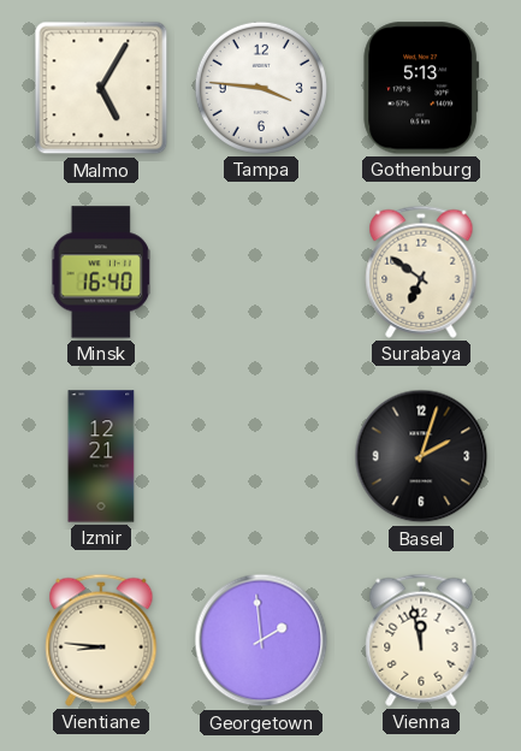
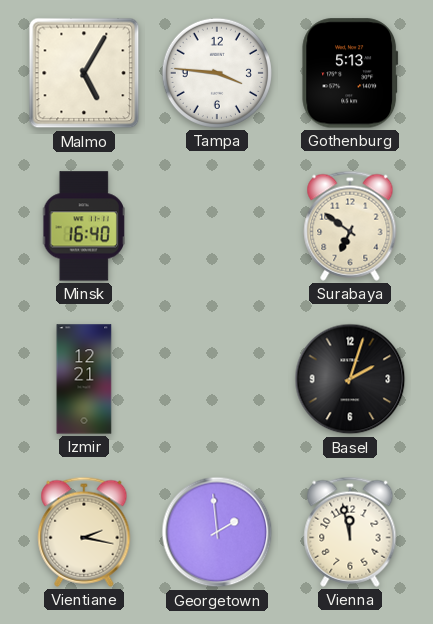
Vientiane: 8:46 -> 2:17 (84, 532)
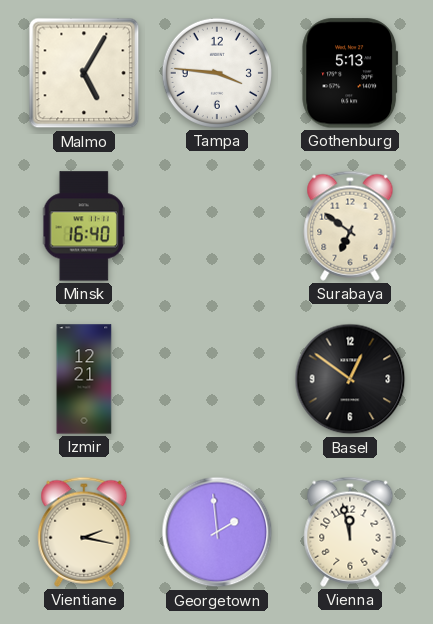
Basel: 2:03 -> 12:51 (350, 379)
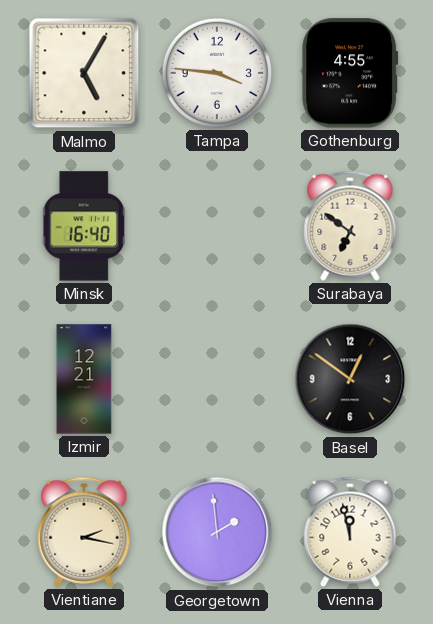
Gothenburg: 5:13 -> 4:55 (350, 73)
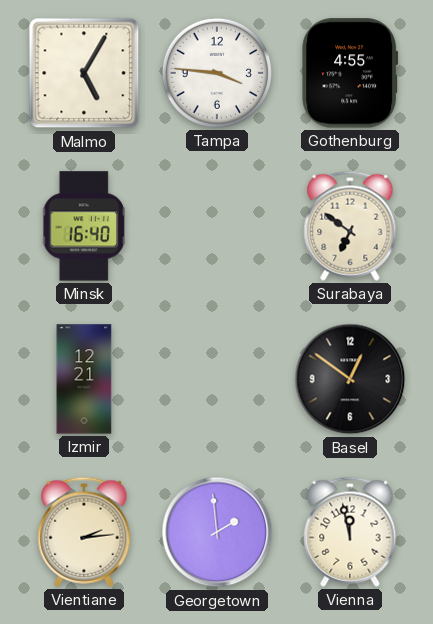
Vientiane: 2:17 -> 2:14 (84, 532)
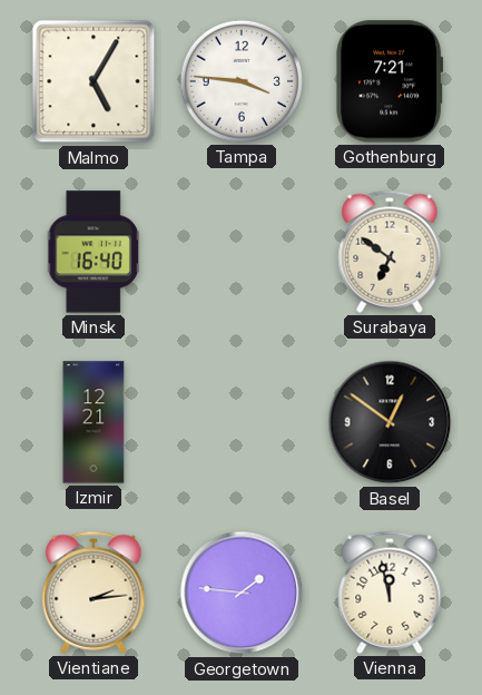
Gothenburg: 4:55 -> 7:21 (390, 81)
Georgetown: 1:59 -> 1:46 (242, 593)
